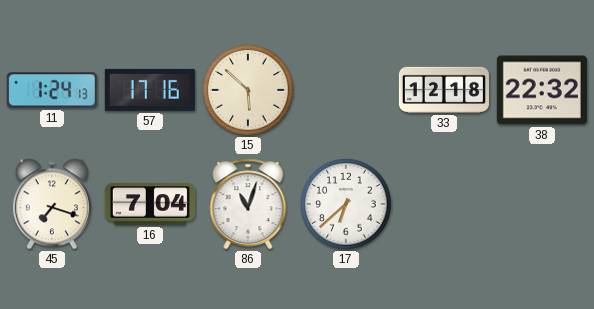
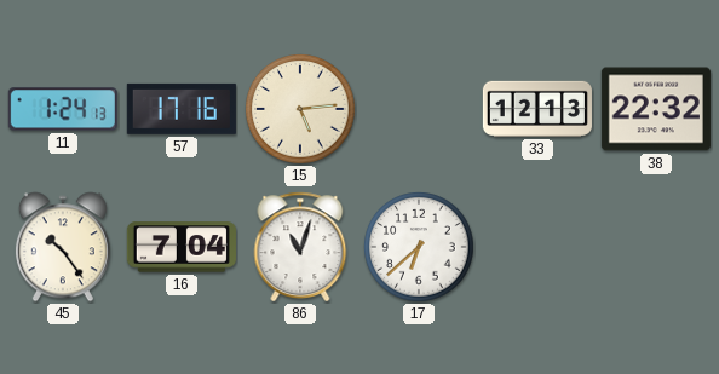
15: 5:52 -> 5:14 (300, 109)
33: 12:18 -> 12:13 (537, 109)
45: 7:18 -> 10:24 (63, 247)
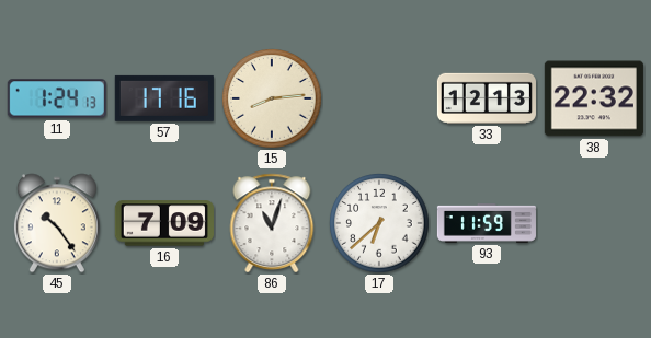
15: 5:14 -> 8:14 (272, 98)
16: 7:04 -> 7:09 (164, 223)
93: none -> 11:59 (487, 223)
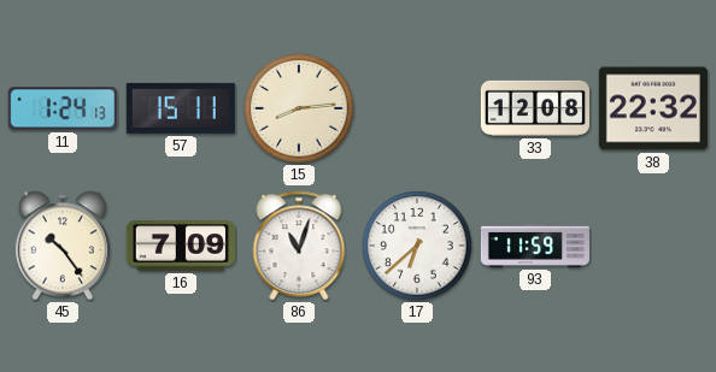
57: 17:16 -> 15:11 (181, 108)
33: 12:13 -> 12:08 (535, 108)
